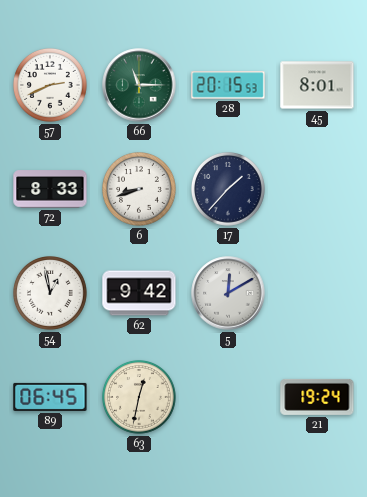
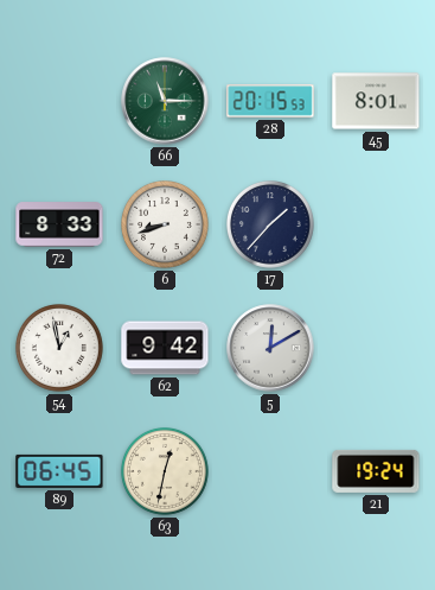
57: 2:41 -> none (51, 86)
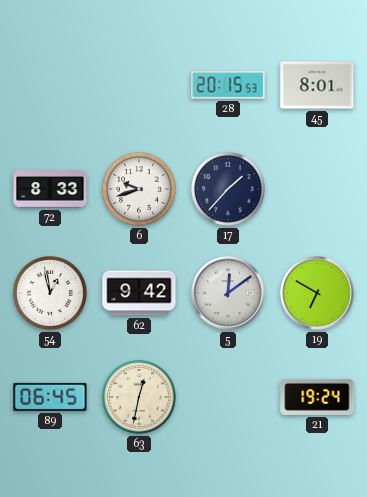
66: 11:15 -> none (165, 101)
6: 8:42 -> 9:42 (140, 190)
5: 12:10 -> 12:09 (228, 293)
19: none -> 6:50 (317, 293)
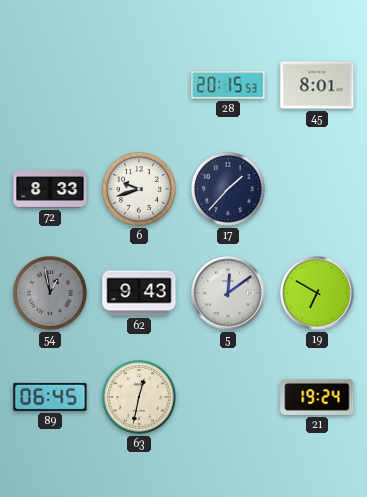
54 dial: white -> grey (51, 294)
62: 9:42 -> 9:43 (139, 293)
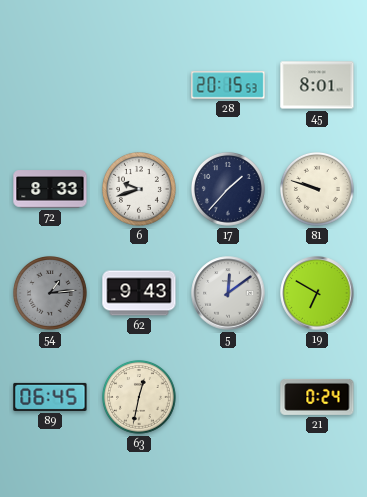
81: none -> 9:48 (318, 190)
54: 12:58 -> 1:14 (51, 294)
21: 19:24 -> 0:24 (317, 397)
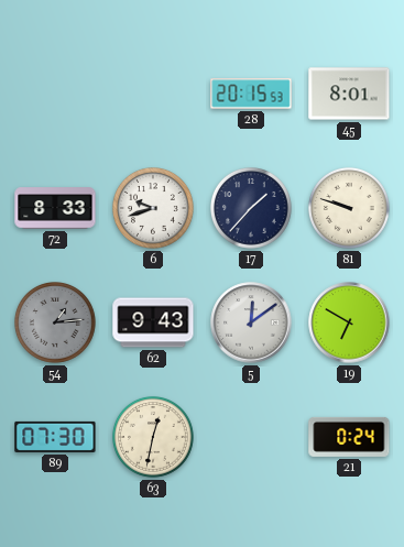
89: 06:45 -> 07:30 (55, 437)
